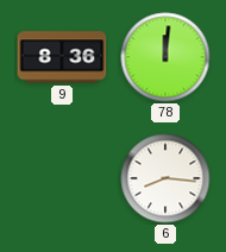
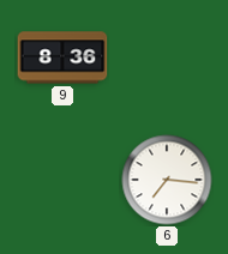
78: 12:01 -> none (165, 57)
6: 8:16 -> 7:16 (167, 180)
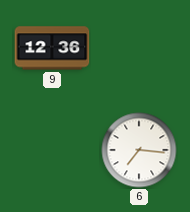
9: 8:36 -> 12:36 (52, 48)
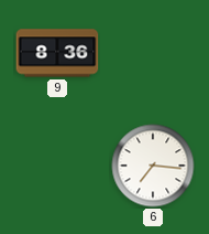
9: 12:36 -> 8:36 (57, 53)
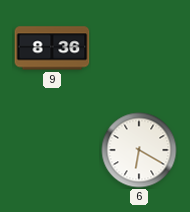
6: 7:16 -> 6:20 (139, 150)
